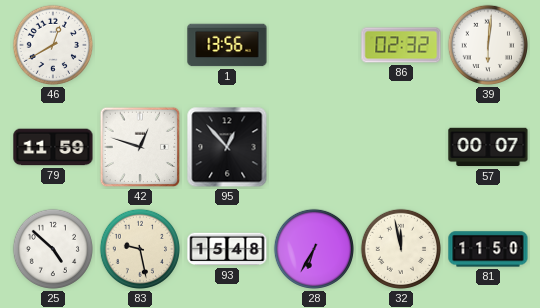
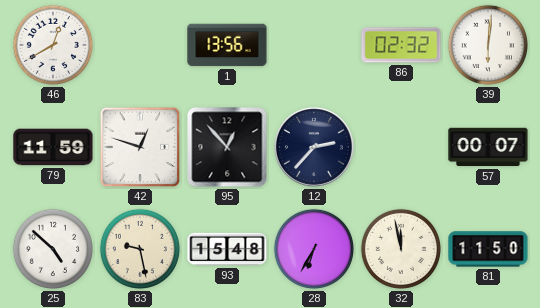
12: none -> 2:37 (314, 147)
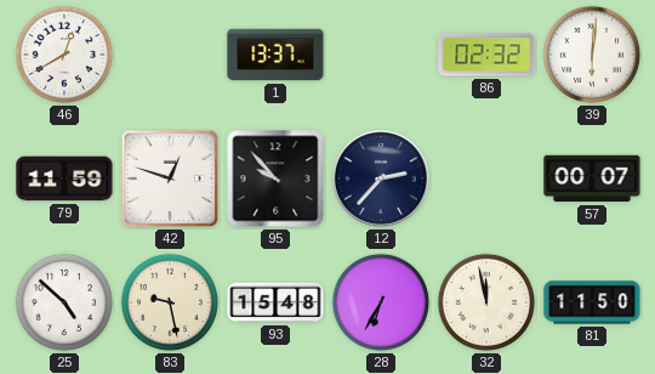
1: 13:56 -> 13:37 (275, 55)
95: 12:53 -> 9:53 (275, 178)
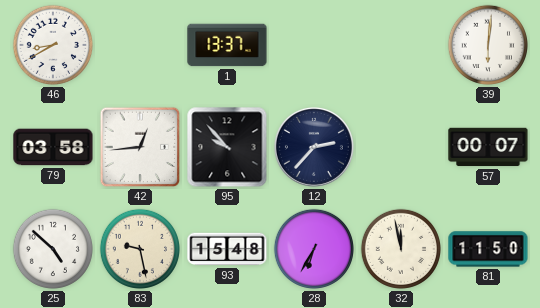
46: 12:40 -> 8:40 (53, 45)
86: 02:32 -> none (486, 55)
79: 11:59 -> 03:58 (53, 147)
42: 12:48 -> 12:44 (140, 147)
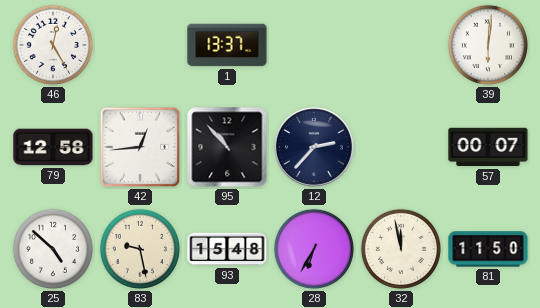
46: 8:40 -> 12:25 (53, 45)
79: 03:58 -> 12:58 (53, 147)
95: 9:53 -> 10:53 (227, 147)
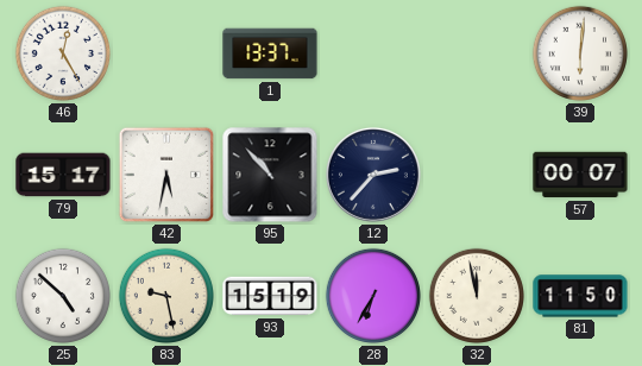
79: 12:58 -> 15:17 (63, 175)
42: 12:44 -> 5:32 (166, 175)
93: 15:48 -> 15:19 (270, 296)
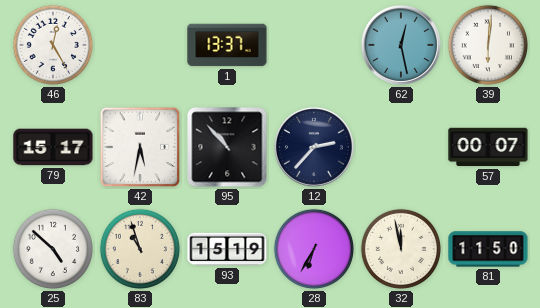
62: none -> 12:28 (401, 45)
83: 9:28 -> 10:57 (140, 249)
